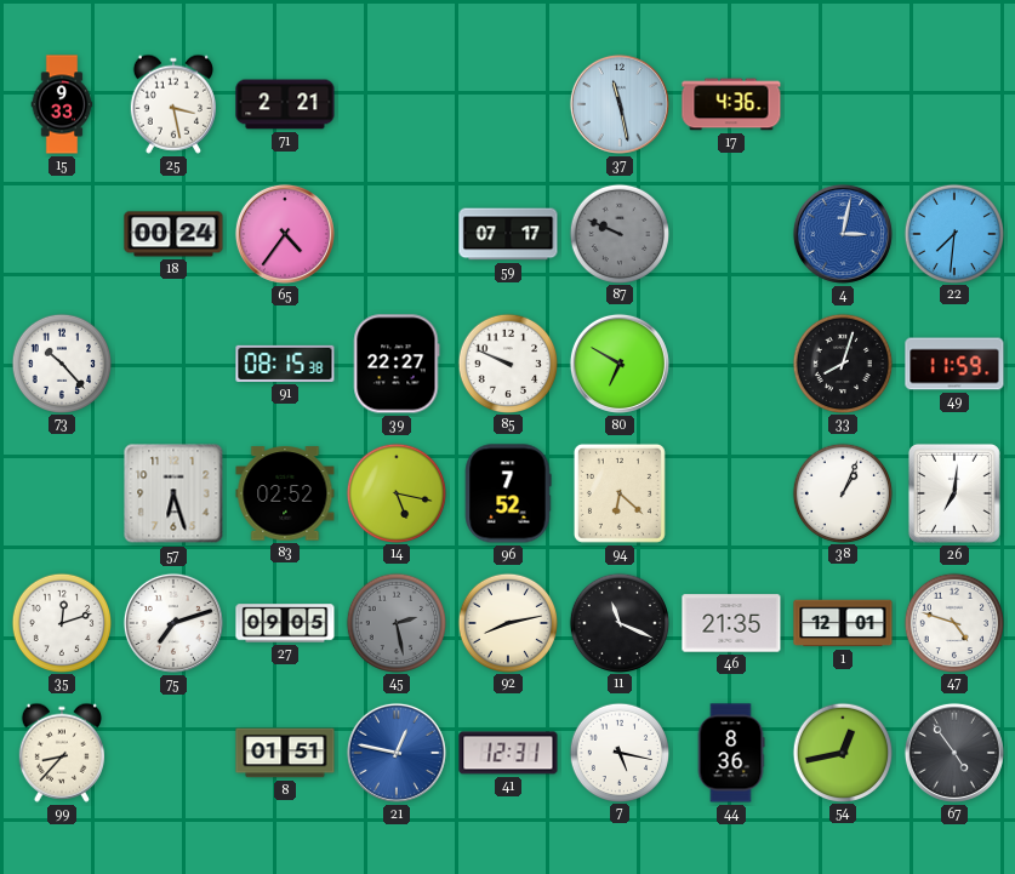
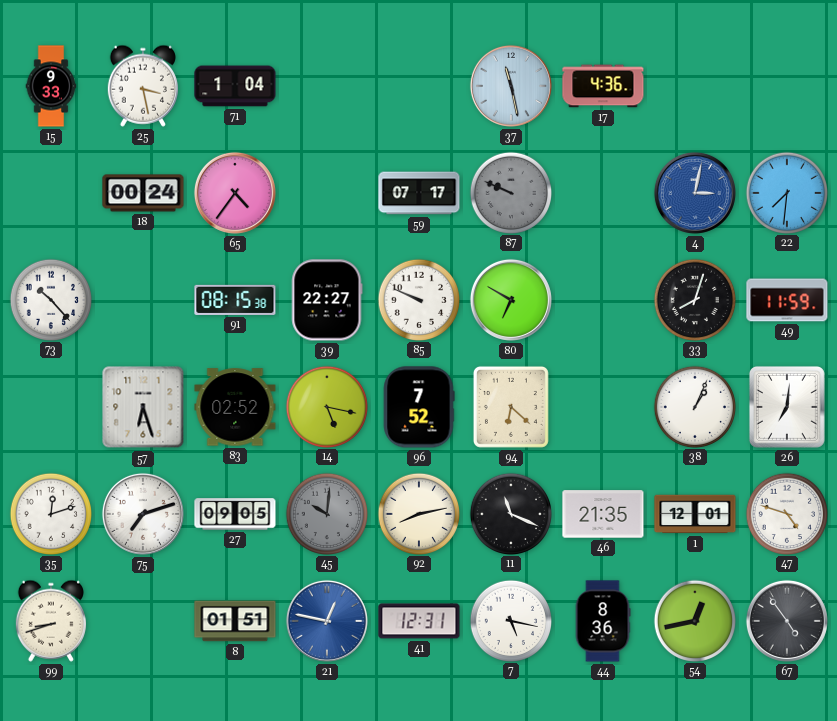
71: 2:21 -> 1:04 (235, 86)
45: 2:28 -> 10:01 (326, 513)
99: 8:37 -> 8:42 (50, 621)
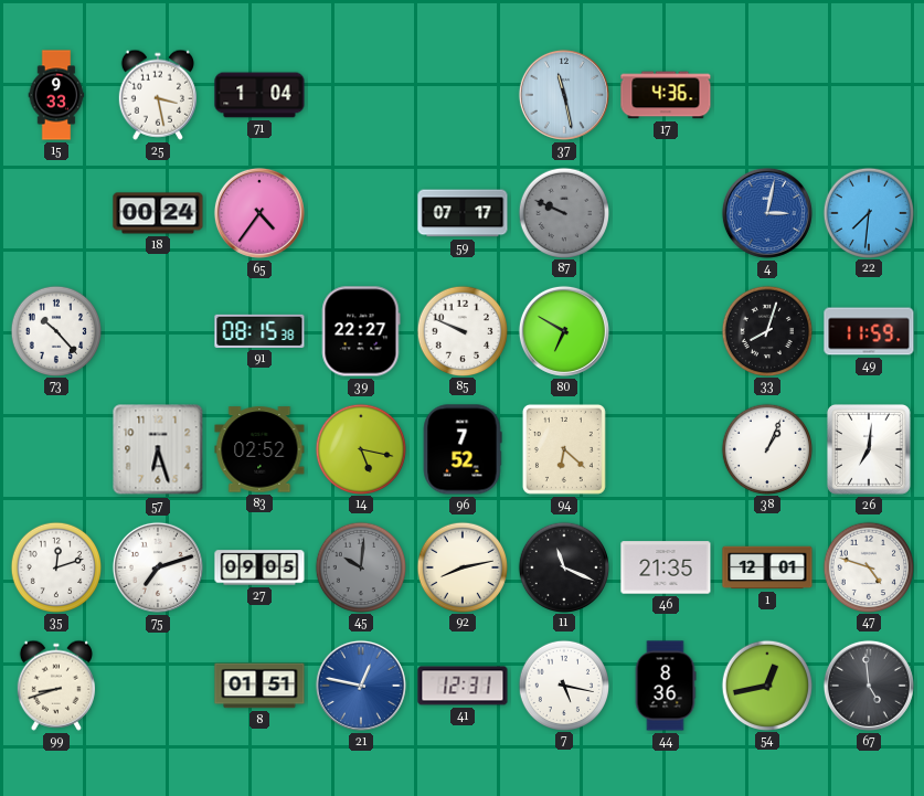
67: 4:54 -> 4:59 (869, 686)
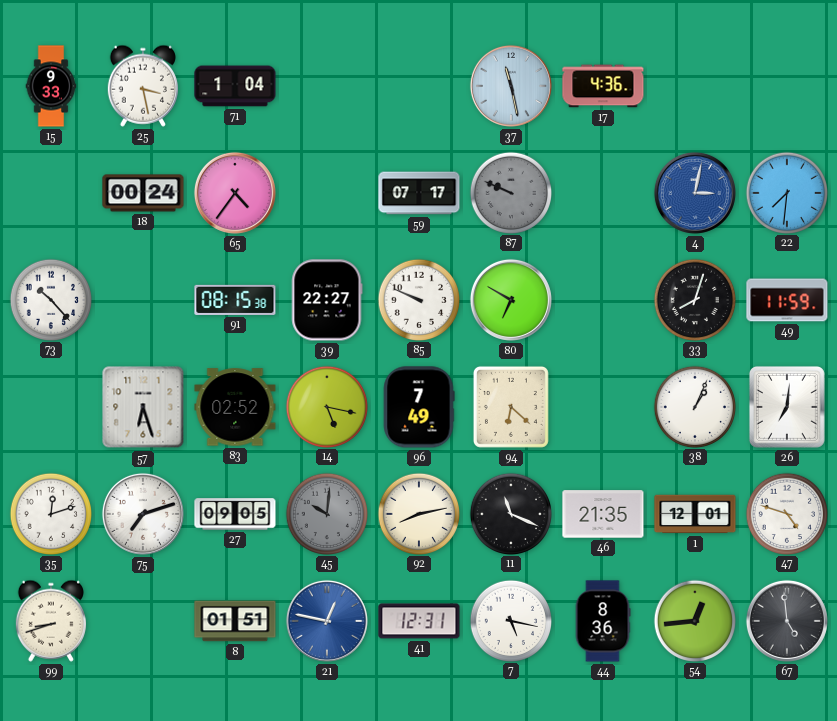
96: 7:52 -> 7:49 (419, 407)
54: 12:43 -> 12:44 (694, 620)
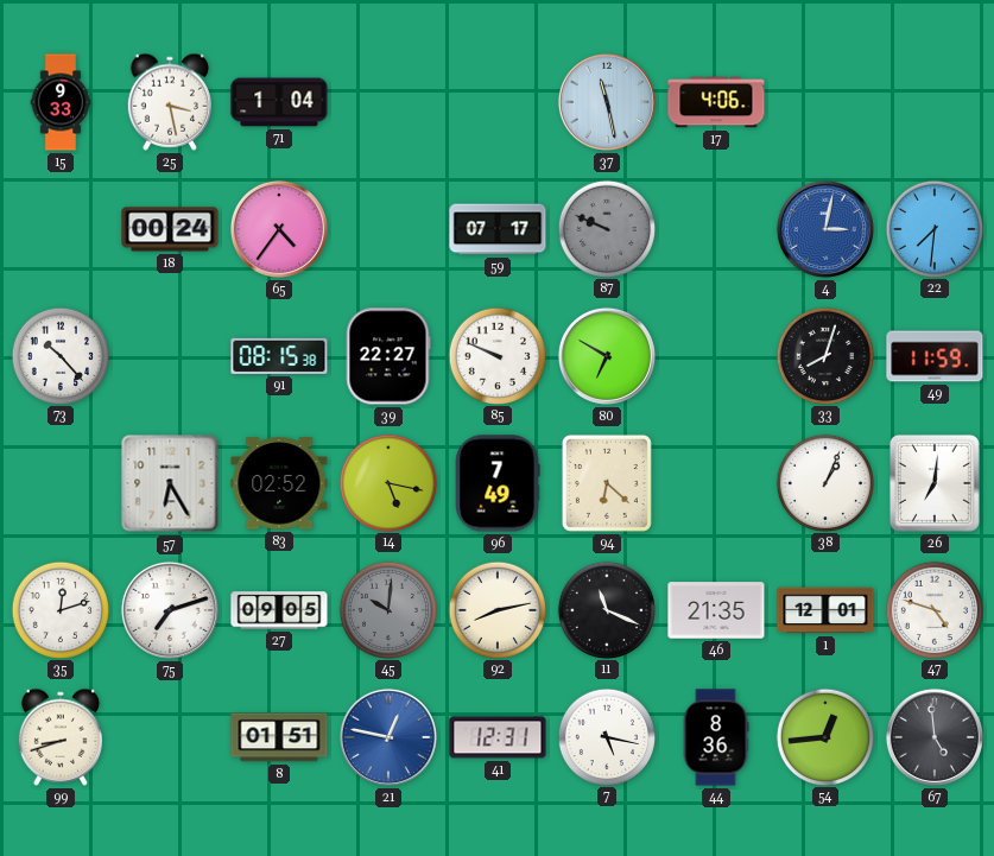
17: 4:36 -> 4:06 (716, 102)
57: 6:27 -> 6:25 (170, 483)
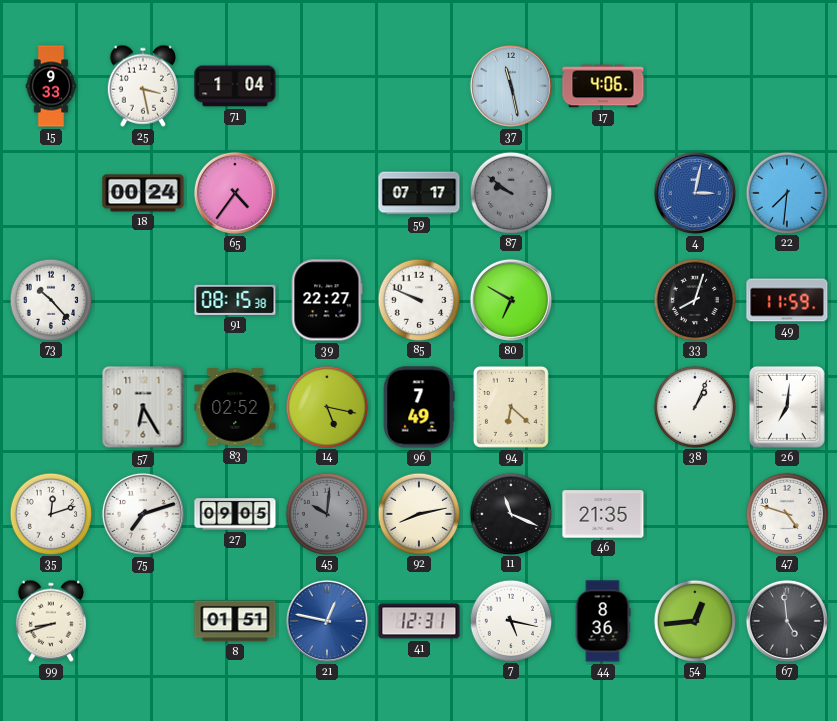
87: 9:49 -> 9:51 (510, 192)
1: 12:01 -> none (825, 610)
